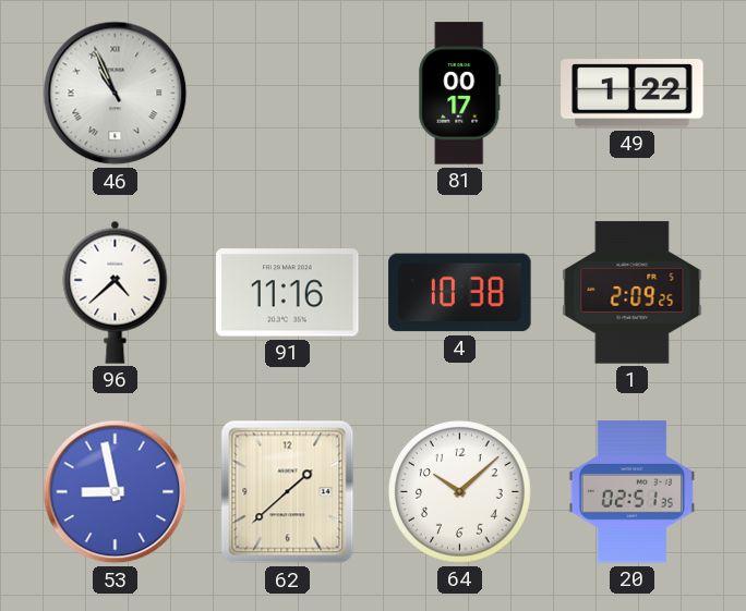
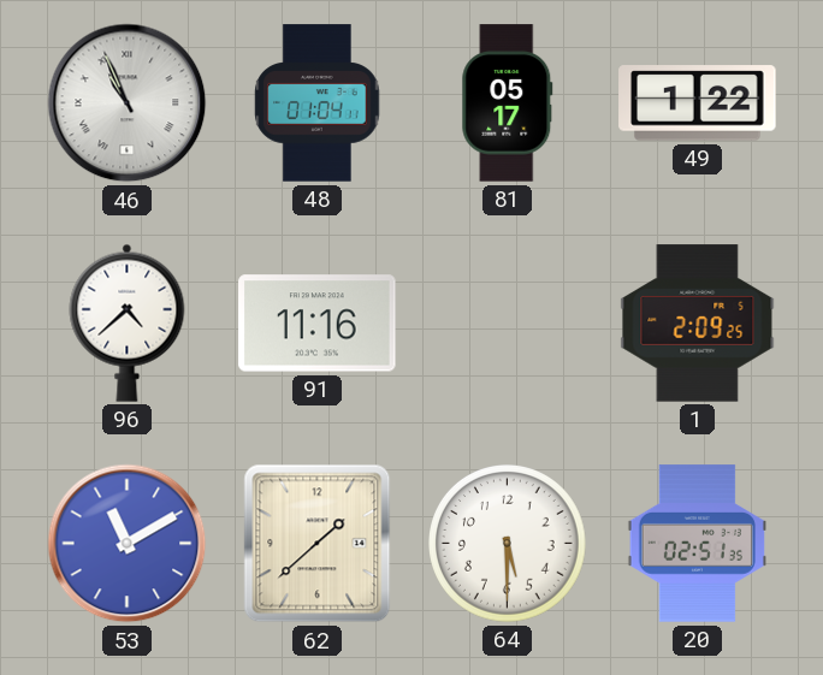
48: none -> 01:04 (318, 103)
81: 00:17 -> 05:17 (508, 103)
4: 10:38 -> none (460, 293)
53: 8:58 -> 11:10 (128, 544)
64: 10:08 -> 5:30 (508, 544)
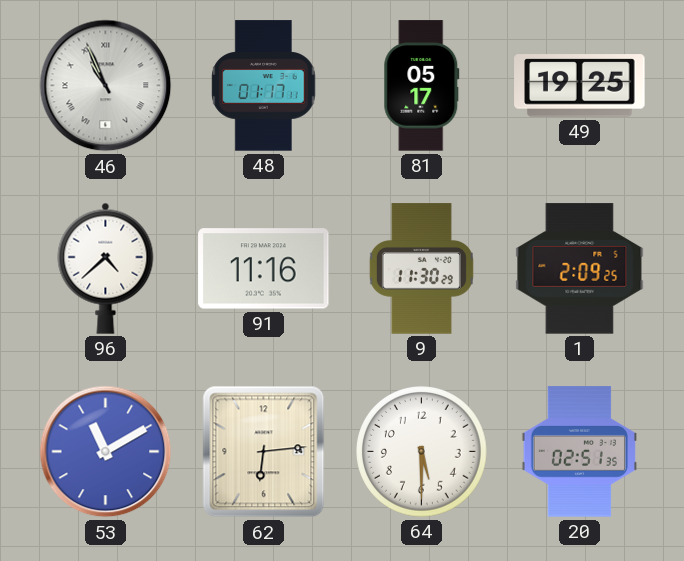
48: 01:04 -> 01:17 (264, 86)
49: 1:22 -> 19:25 (580, 86)
9: none -> 11:30 (421, 269)
62: 1:38 -> 6:14 (264, 452)
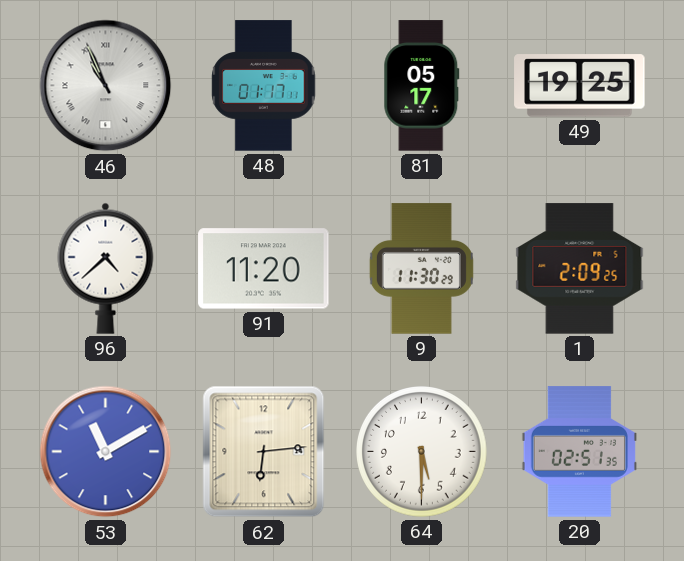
91: 11:16 -> 11:20 (264, 269)
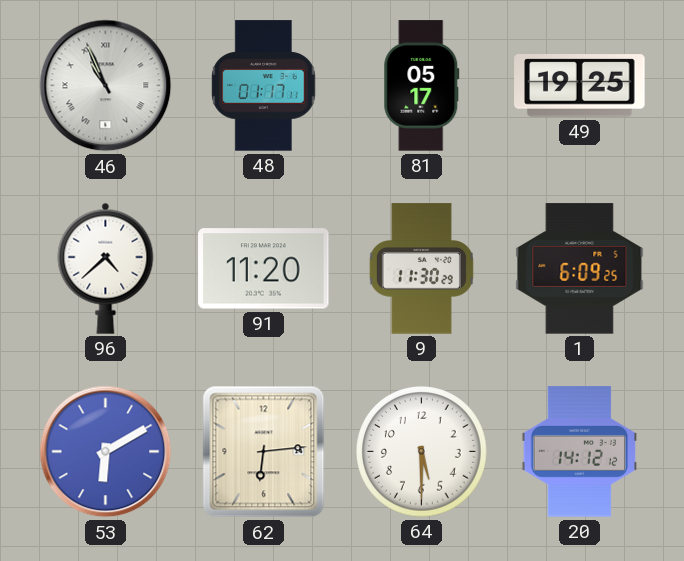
1: 2:09 -> 6:09 (580, 269)
53: 11:10 -> 6:10 (106, 452)
20: 02:51 -> 14:12 (579, 452)
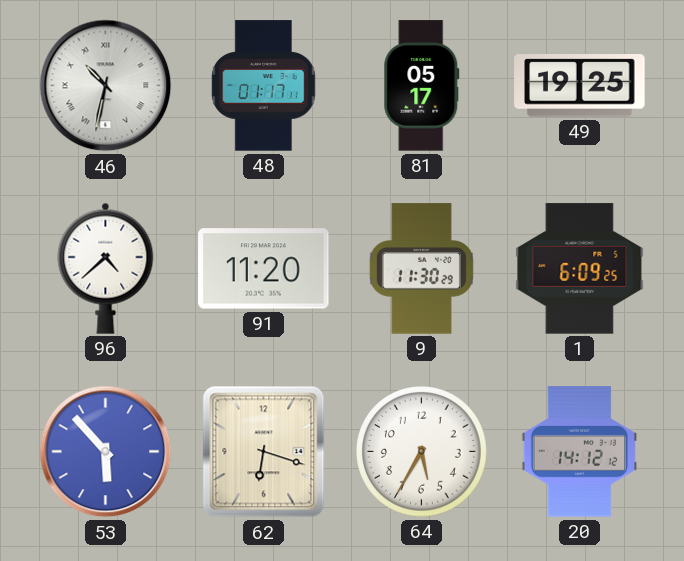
46: 10:56 -> 10:32 (106, 86)
53: 6:10 -> 5:53 (106, 452)
62: 6:14 -> 6:18 (264, 452)
64: 5:30 -> 5:35 (422, 452)
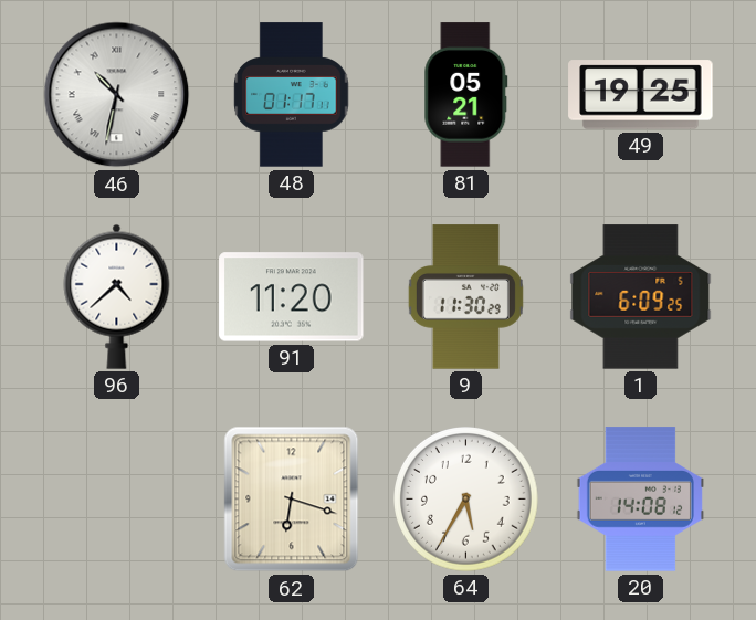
81: 05:17 -> 05:21 (466, 95)
53: 5:53 -> none (106, 452)
20: 14:12 -> 14:08 (640, 500)
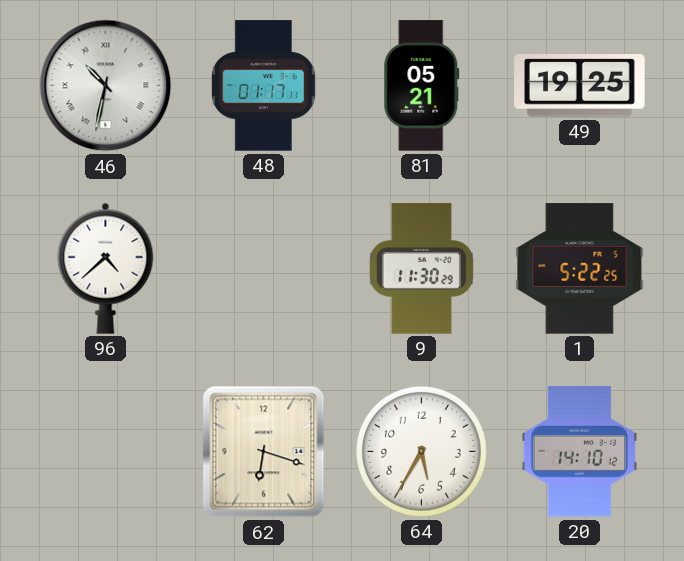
91: 11:20 -> none (292, 297)
1: 6:09 -> 5:22 (580, 269)
20: 14:08 -> 14:10 (579, 452)
